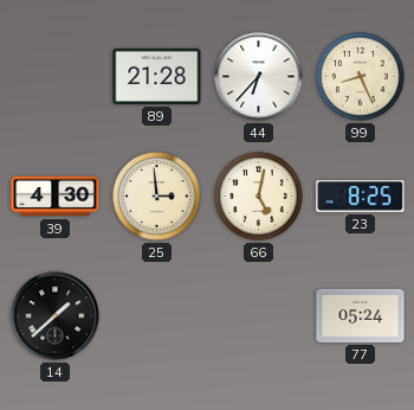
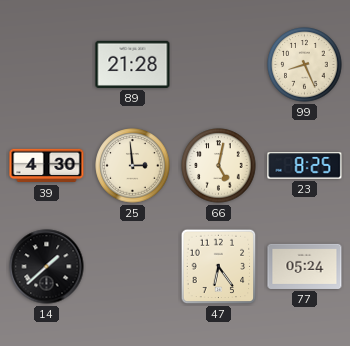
44: 6:37 -> none (259, 77)
47: none -> 6:24 (219, 267)
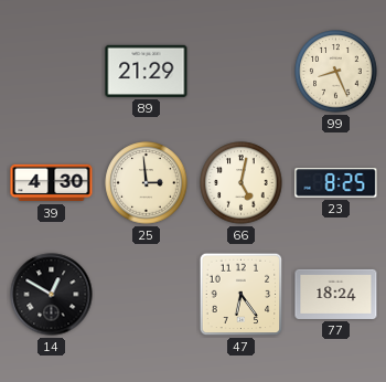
89: 21:28 -> 21:29 (147, 71)
14: 1:38 -> 12:50 (52, 295)
77: 05:24 -> 18:24 (336, 294)
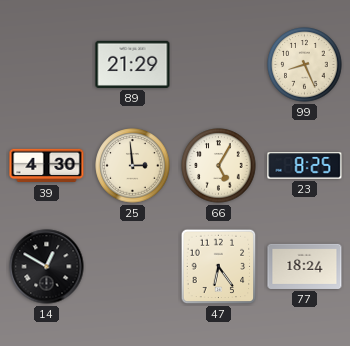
66: 5:02 -> 5:05 (219, 166)
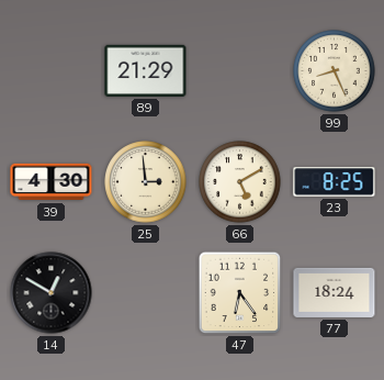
66: 5:05 -> 5:10 (240, 182)
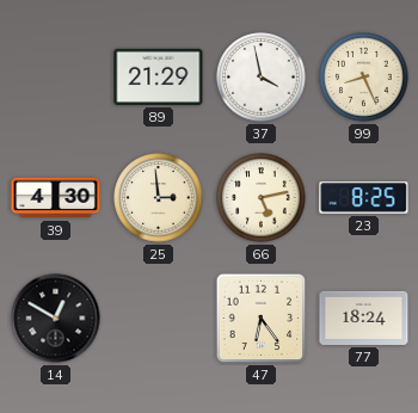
37: none -> 3:58 (262, 78)
66: 5:10 -> 5:13 (262, 198)
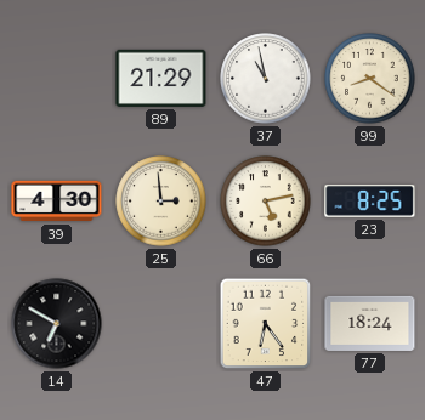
37: 3:58 -> 10:58 (266, 79)
99: 8:26 -> 8:21 (370, 79)
14: 12:50 -> 6:50 (57, 324)
